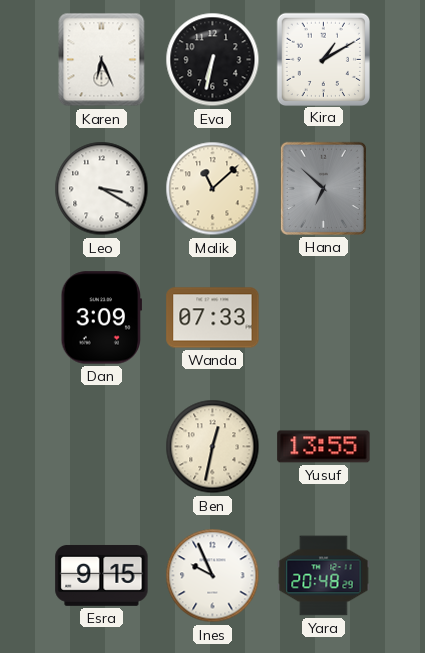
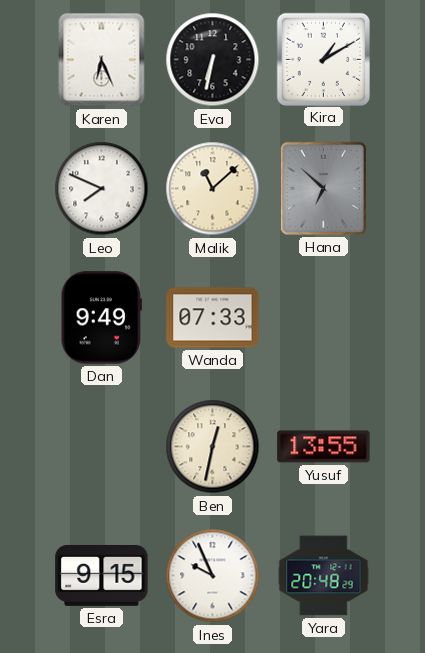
Leo: 3:20 -> 7:49 (102, 189)
Dan: 3:09 -> 9:49 (101, 318)
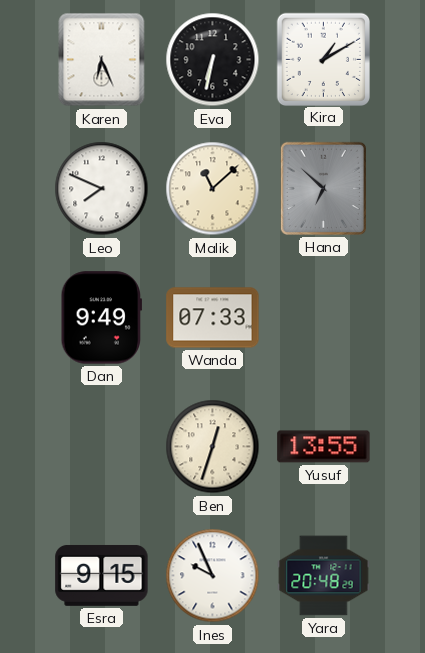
Ben: 12:32 -> 12:33 (213, 447)
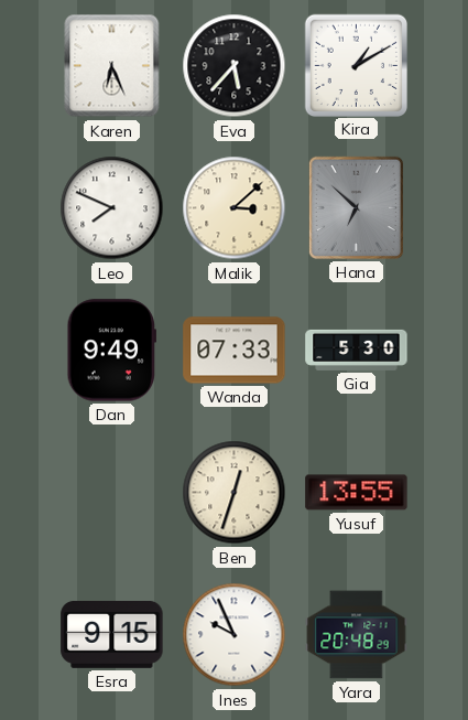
Eva: 6:32 -> 5:37 (235, 66)
Malik: 11:08 -> 3:08 (235, 208)
Gia: none -> 5:30 (357, 350)
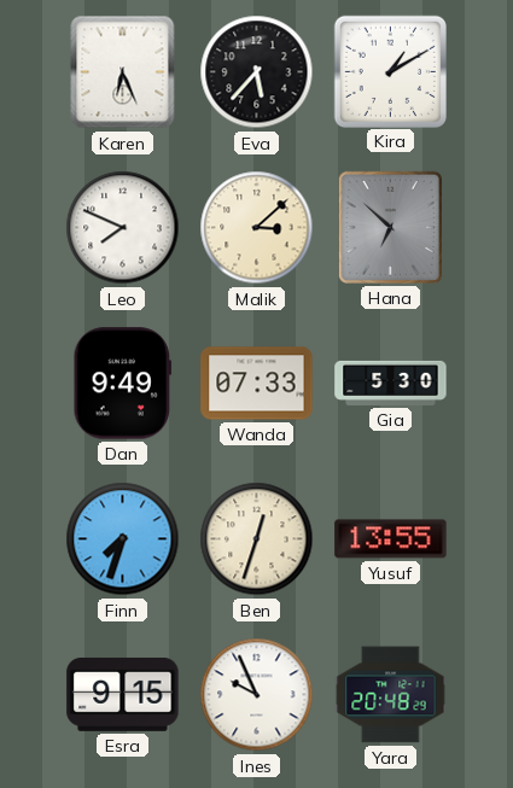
Finn: none -> 7:33 (123, 539)
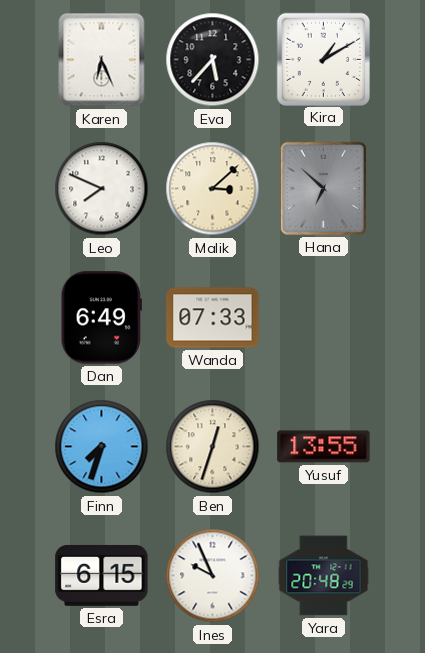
Dan: 9:49 -> 6:49 (101, 318)
Gia: 5:30 -> none (391, 383)
Esra: 9:15 -> 6:15 (102, 575)
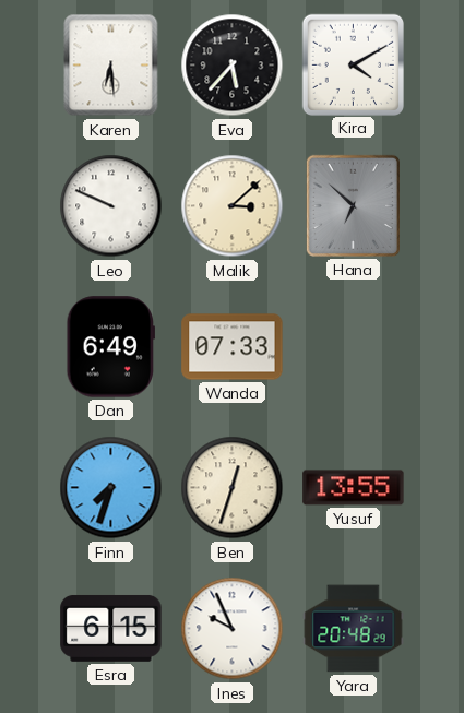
Karen: 6:26 -> 6:29 (111, 66)
Kira: 1:10 -> 4:10 (353, 64)
Leo: 7:49 -> 9:49 (111, 206)
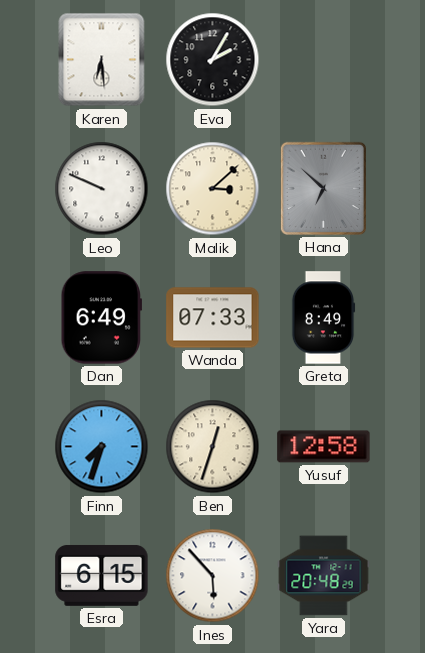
Eva: 5:37 -> 2:05 (213, 60)
Kira: 4:10 -> none (353, 64)
Greta: none -> 8:49 (323, 318)
Yusuf: 13:55 -> 12:58 (324, 447)
Ines: 9:56 -> 5:53 (213, 576)
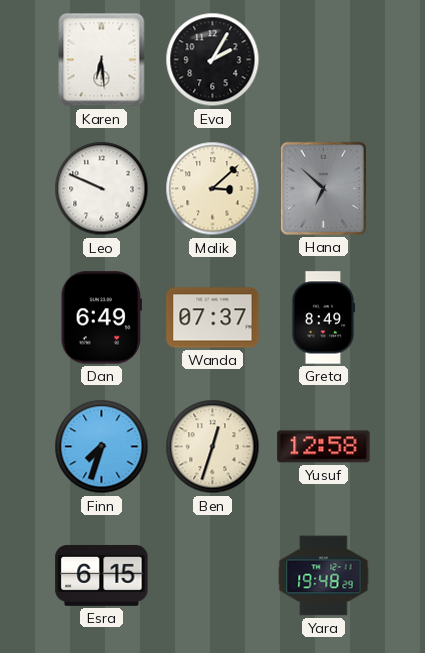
Wanda: 07:33 -> 07:37 (213, 318)
Ines: 5:53 -> none (213, 576)
Yara: 20:48 -> 19:48 (324, 576)
